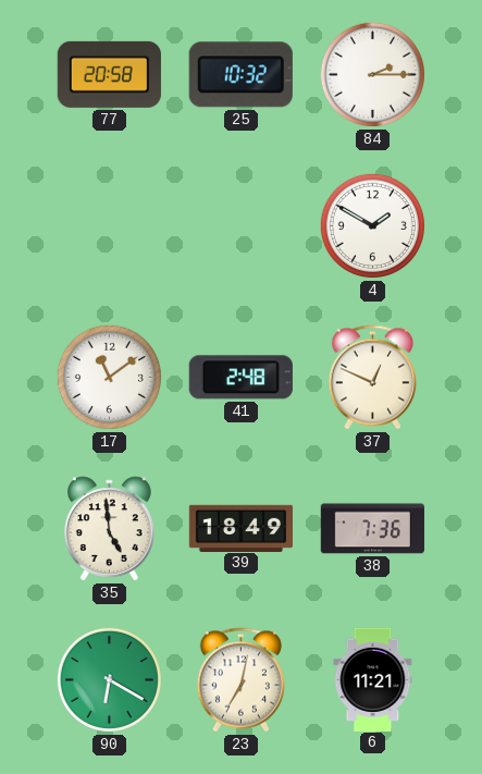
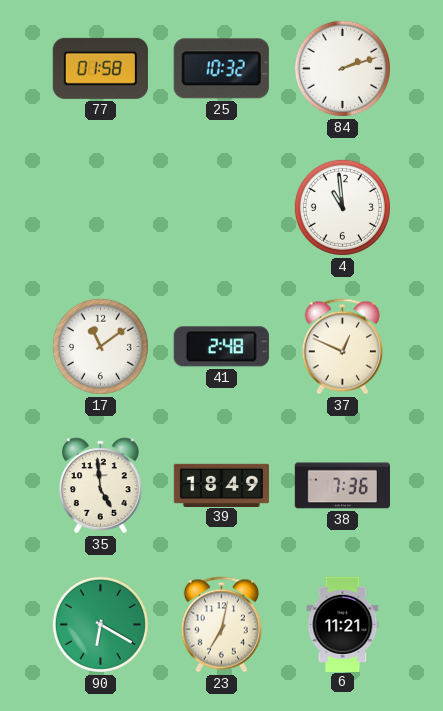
77: 20:58 -> 01:58 (100, 68)
84: 2:15 -> 2:12 (342, 68)
4: 1:50 -> 10:59 (342, 207)
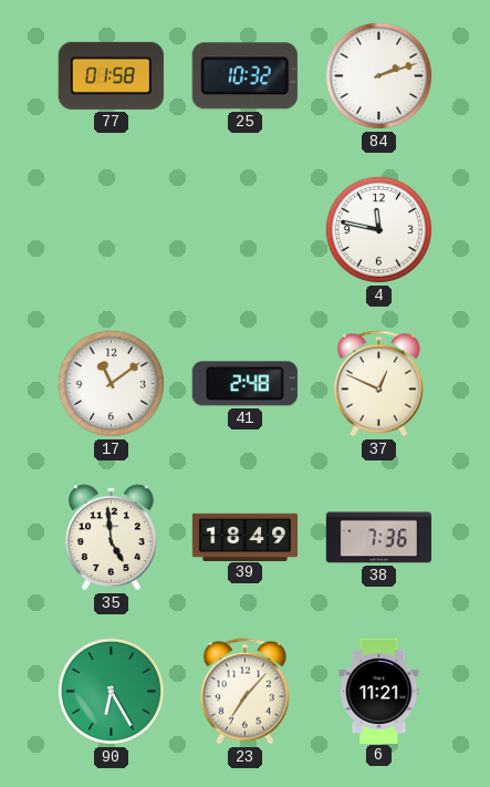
4: 10:59 -> 11:47 (378, 229)
90: 6:20 -> 6:25 (111, 691)
23: 7:02 -> 7:07 (244, 692)
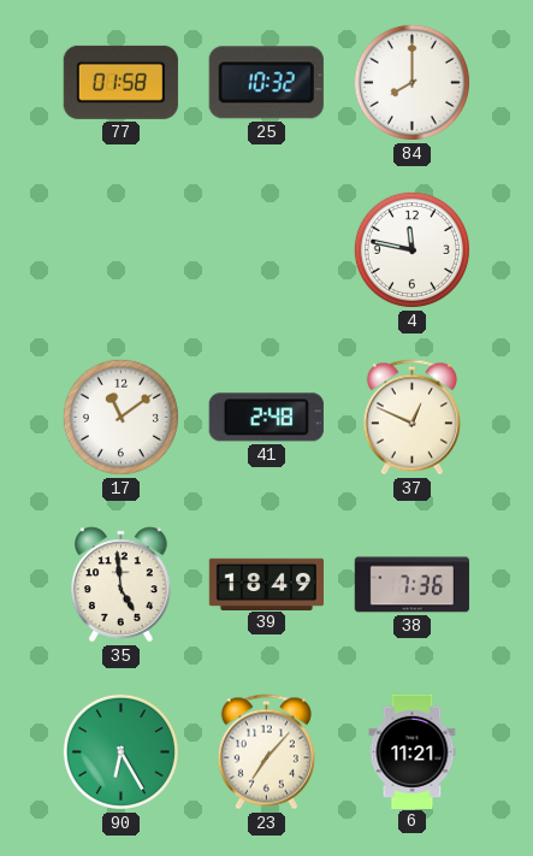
84: 2:12 -> 8:00 (411, 82)
